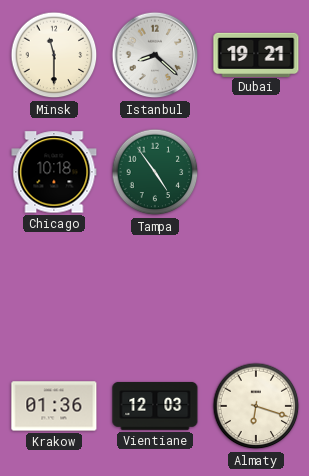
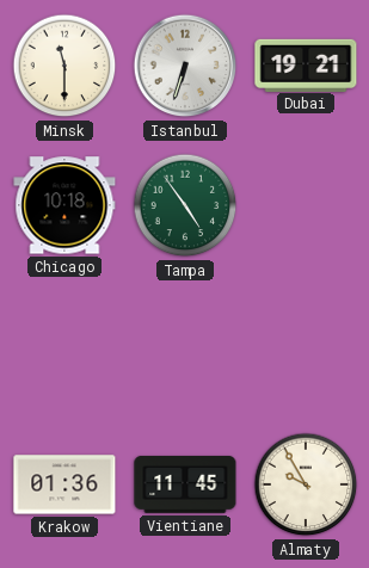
Istanbul: 8:22 -> 6:33 (185, 66)
Vientiane: 12:03 -> 11:45 (185, 484)
Almaty: 6:18 -> 9:55 (306, 484)
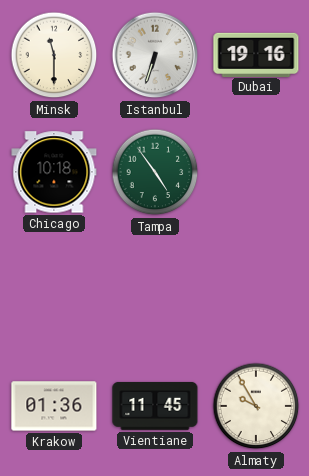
Dubai: 19:21 -> 19:16 (256, 54)
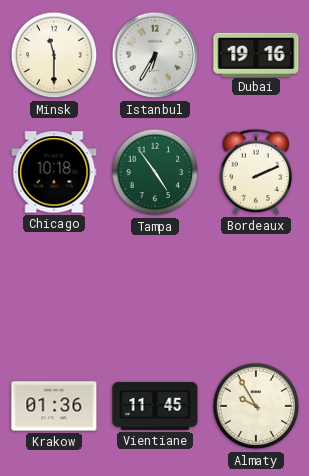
Istanbul: 6:33 -> 6:35 (155, 55)
Bordeaux: none -> 2:11 (256, 172)
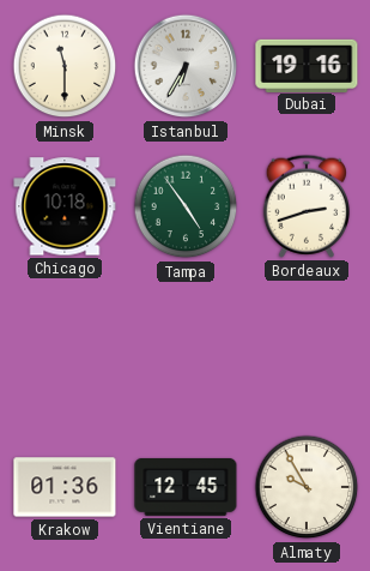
Bordeaux: 2:11 -> 2:42 (307, 206)
Vientiane: 11:45 -> 12:45 (186, 487)
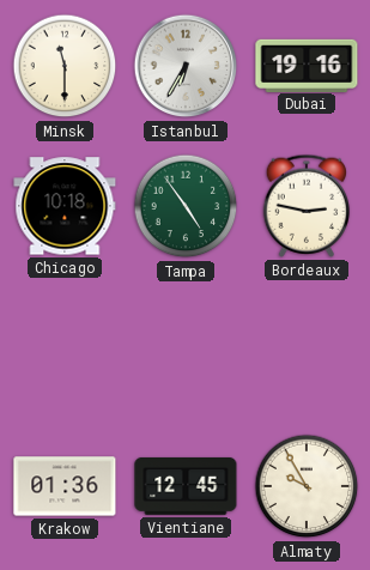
Bordeaux: 2:42 -> 2:47 (307, 206)
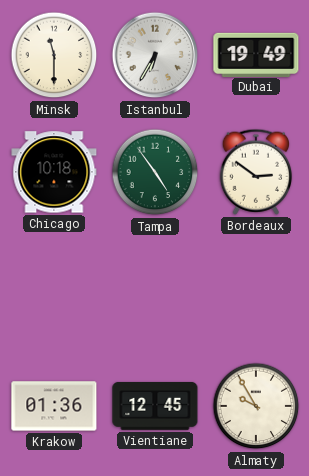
Dubai: 19:16 -> 19:49 (256, 54)
Bordeaux: 2:47 -> 2:51 (256, 172)
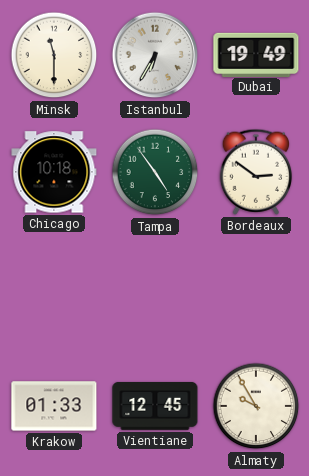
Krakow: 01:36 -> 01:33 (54, 406)
